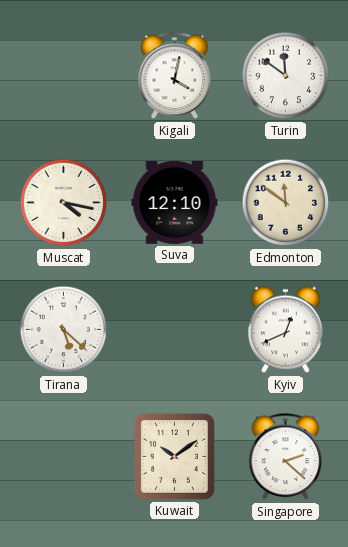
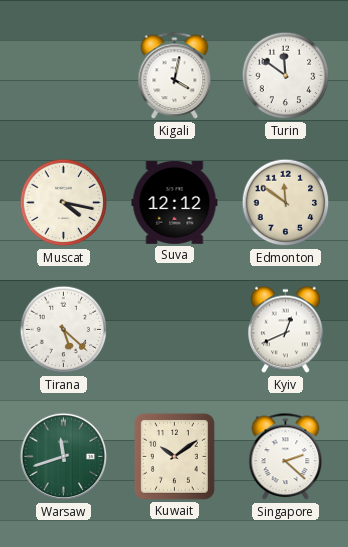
Suva: 12:10 -> 12:12 (175, 202)
Warsaw: none -> 11:42 (64, 457)
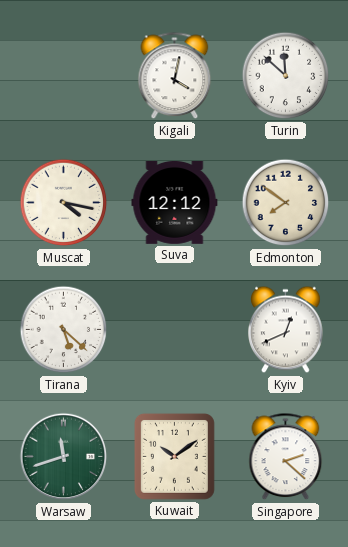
Turin: 11:51 -> 11:52 (286, 76)
Edmonton: 11:51 -> 7:51 (286, 203)
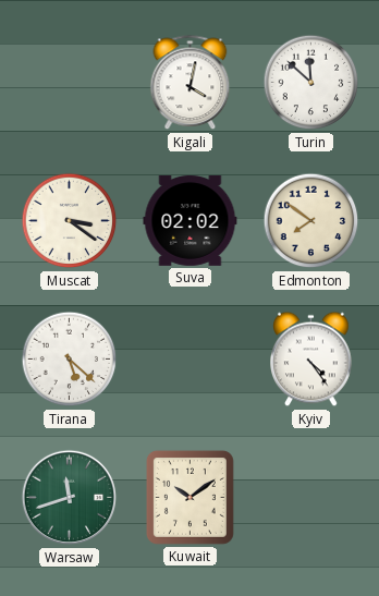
Muscat: 4:17 -> 3:21 (70, 221)
Suva: 12:12 -> 02:02 (191, 220)
Kyiv: 12:41 -> 4:24 (311, 360)
Singapore: 2:22 -> none (286, 457)
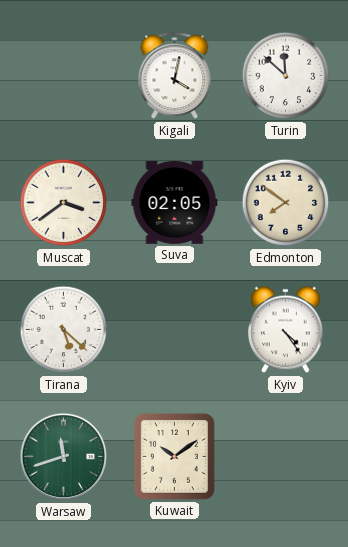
Muscat: 3:21 -> 3:39 (64, 203)
Suva: 02:02 -> 02:05 (175, 202)
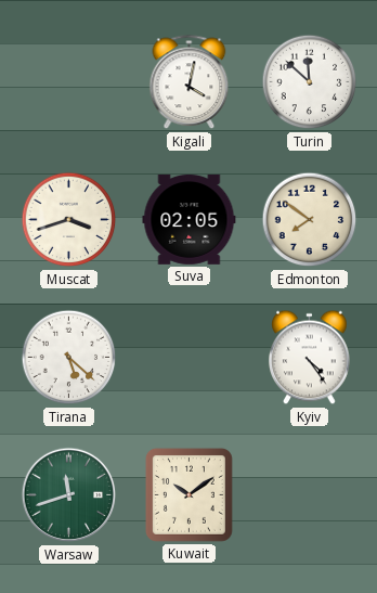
Muscat: 3:39 -> 3:42 (69, 220)
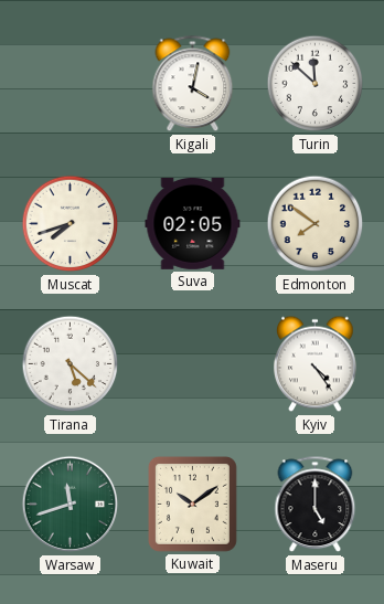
Muscat: 3:42 -> 7:42 (71, 224)
Maseru: none -> 5:00 (316, 505)
